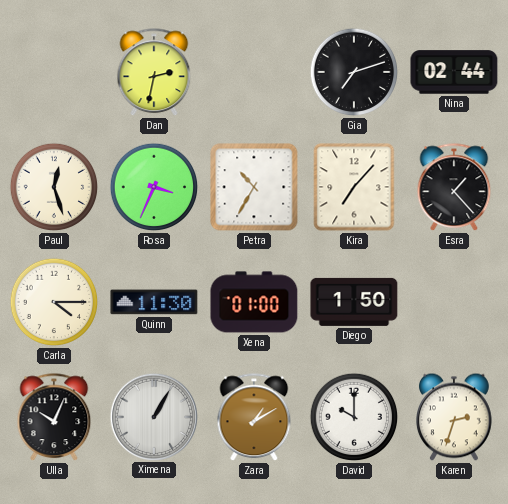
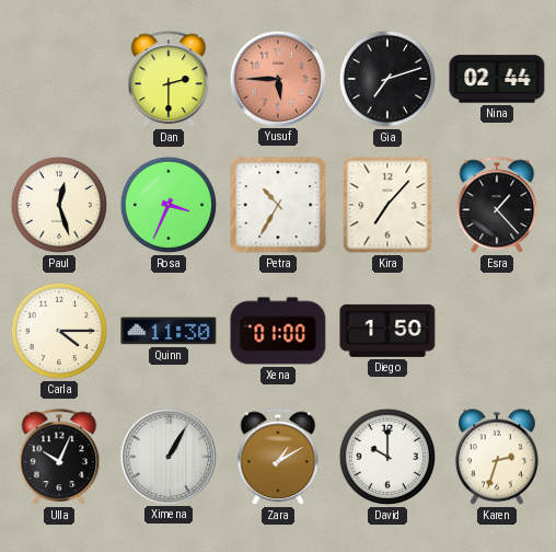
Dan: 2:32 -> 2:30 (169, 80)
Yusuf: none -> 5:45 (277, 78)
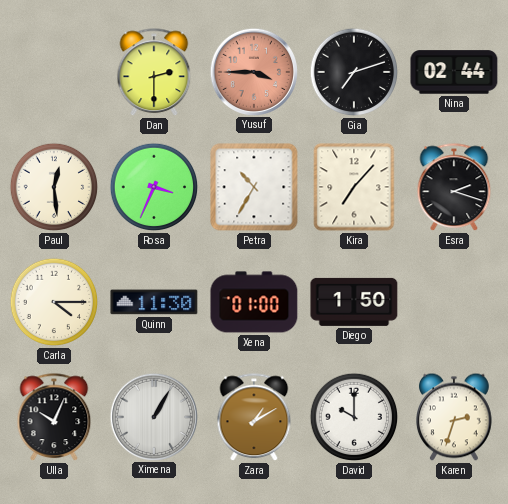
Yusuf: 5:45 -> 3:45 (253, 71)
Paul: 12:27 -> 12:29 (54, 187)
Esra: 1:23 -> 2:18 (454, 188)
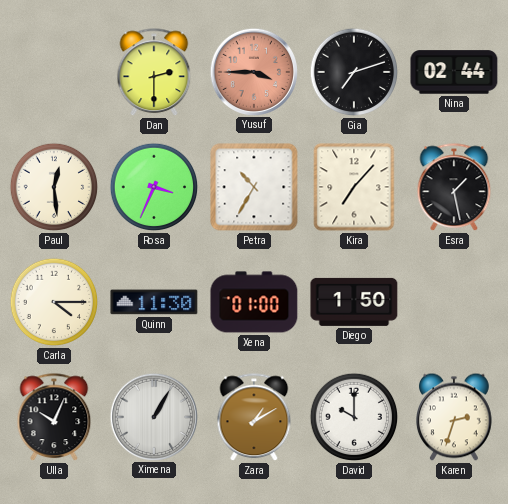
Esra: 2:18 -> 1:28 (454, 188)
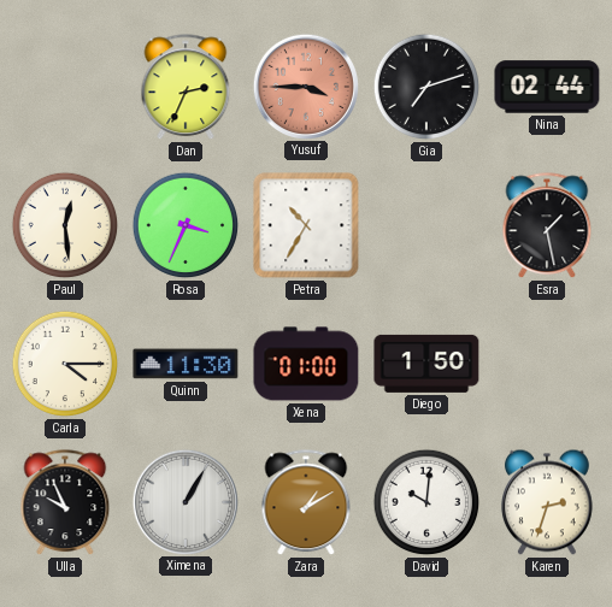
Dan: 2:30 -> 2:34 (186, 88)
Kira: 7:07 -> none (354, 187)
Ulla: 10:04 -> 9:56 (65, 503)
David: 10:00 -> 10:01 (426, 502)
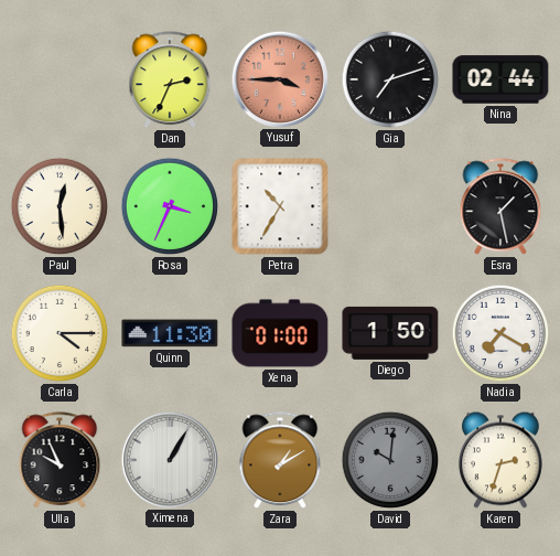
Nadia: none -> 7:20 (500, 333)
David dial: white -> grey (390, 460)
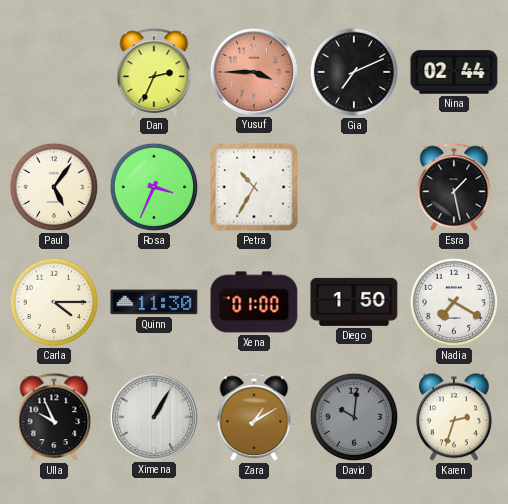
Gia: 7:12 -> 7:11 (354, 72)
Paul: 12:29 -> 5:06 (54, 187)
